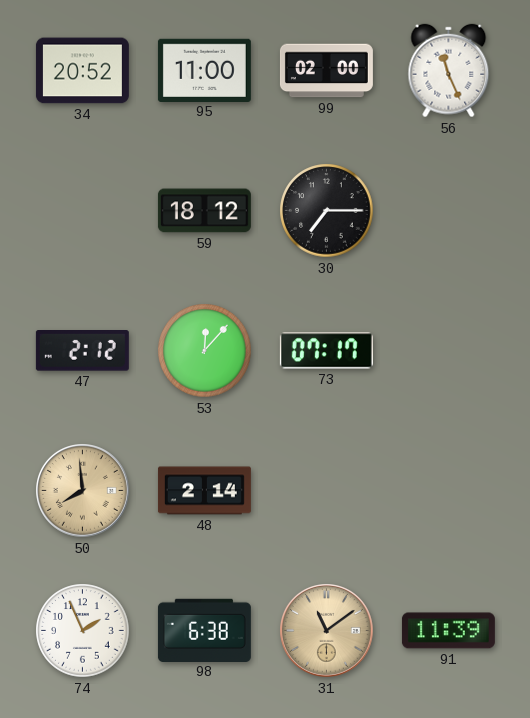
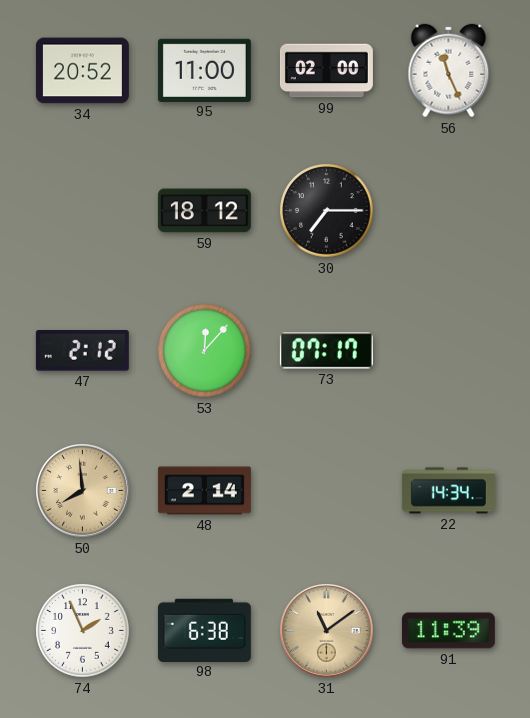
22: none -> 14:34 (448, 491)
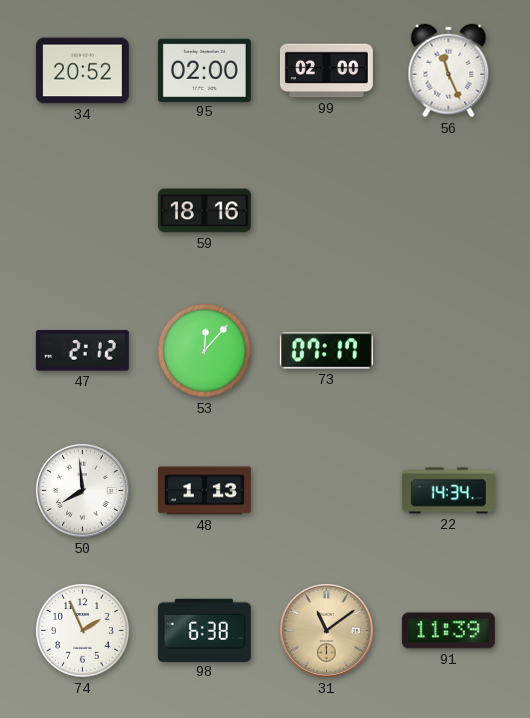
95: 11:00 -> 02:00 (204, 70)
59: 18:12 -> 18:16 (204, 211)
30: 7:15 -> none (327, 211)
50 dial: champagne -> white (83, 491)
48: 2:14 -> 1:13 (204, 491)
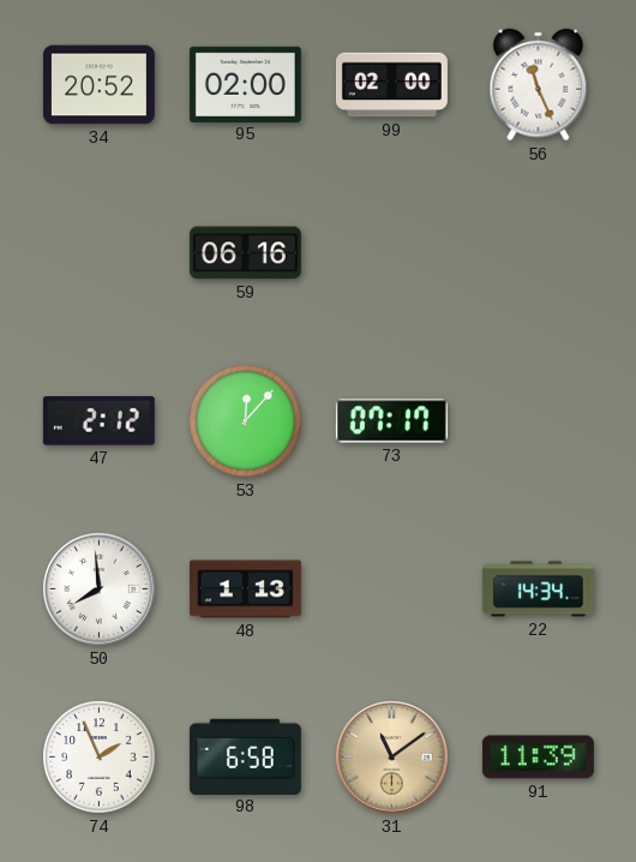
59: 18:16 -> 06:16 (245, 253)
98: 6:38 -> 6:58 (245, 756)
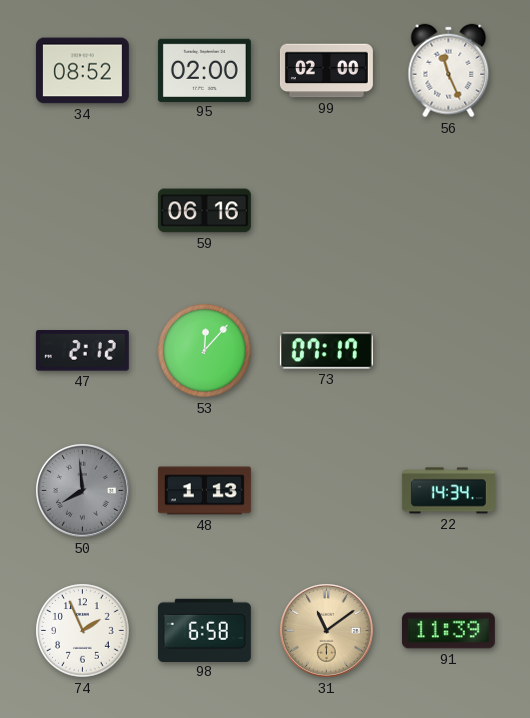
34: 20:52 -> 08:52 (82, 71)
50 dial: white -> grey (83, 491)
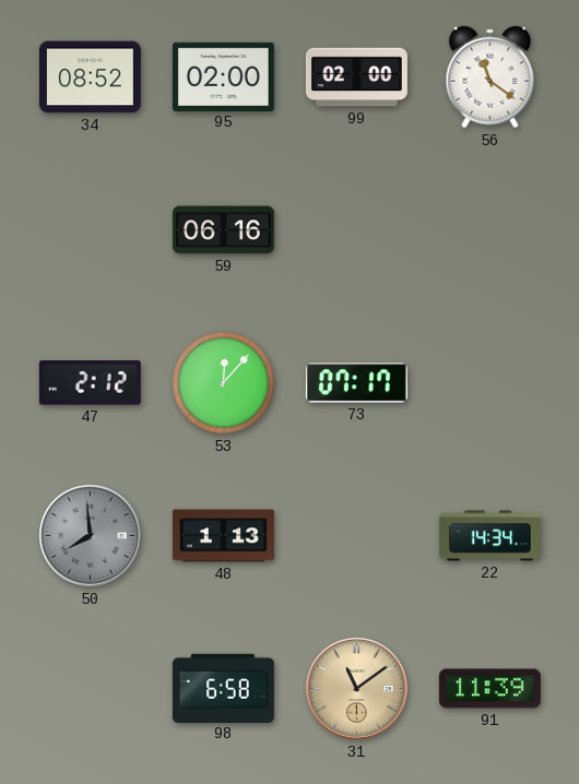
56: 11:26 -> 11:21 (491, 78)
74: 1:56 -> none (83, 631)
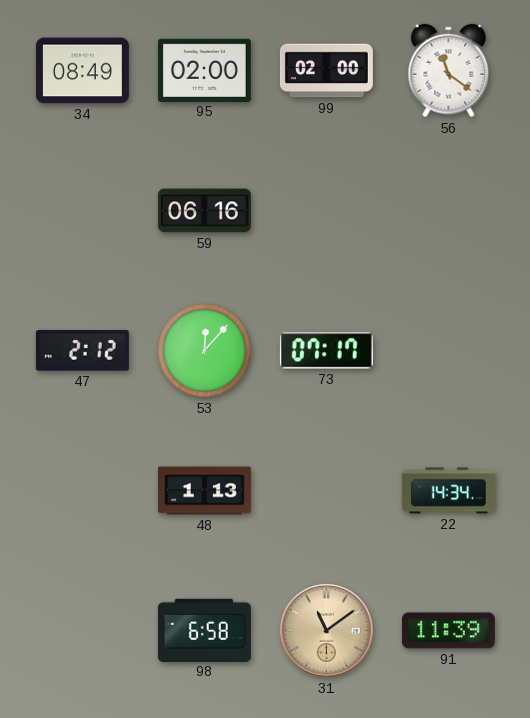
34: 08:52 -> 08:49 (82, 71)
50: 7:59 -> none (91, 536)
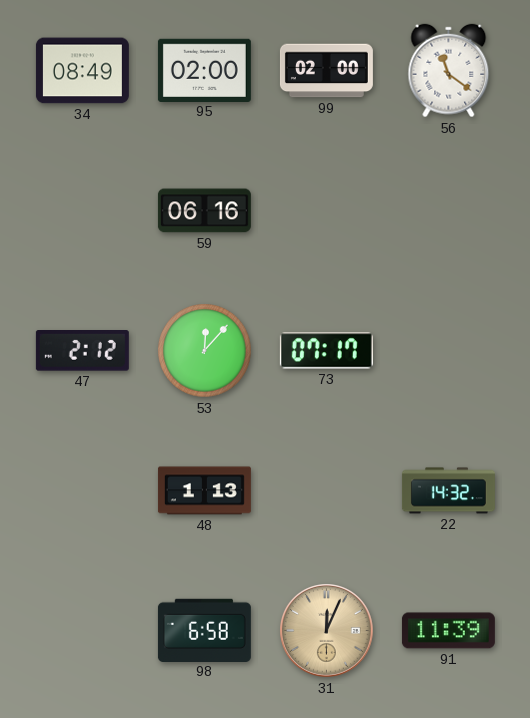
22: 14:34 -> 14:32 (448, 491)
31: 11:09 -> 12:04 (327, 631)
